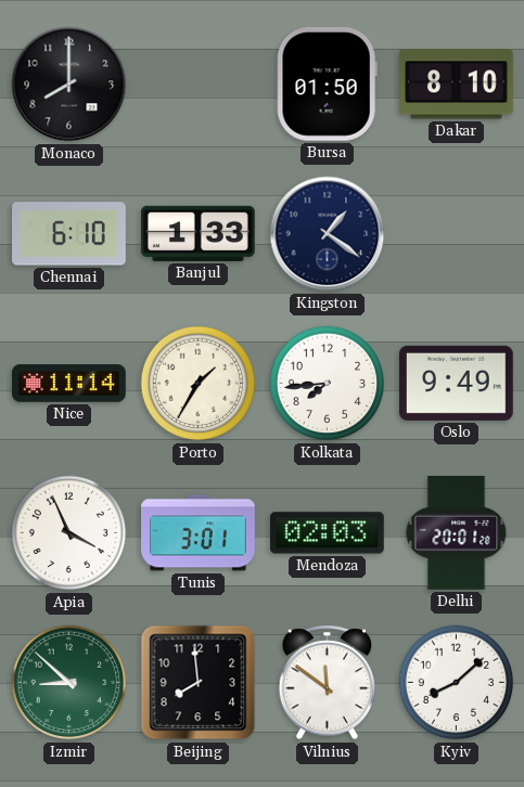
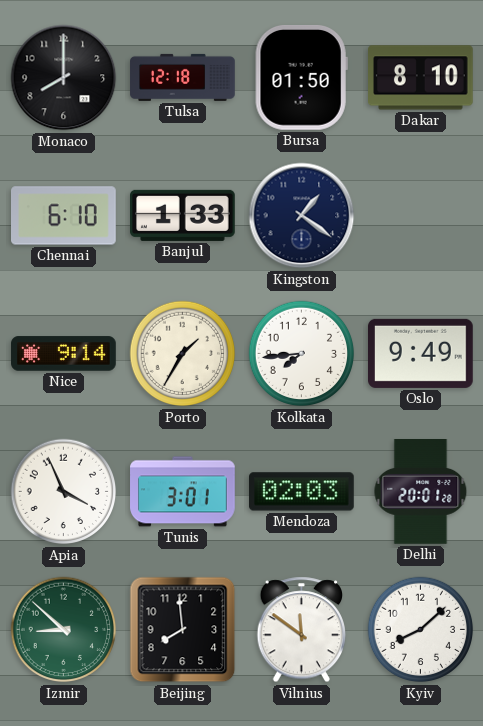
Tulsa: none -> 12:18 (183, 77)
Nice: 11:14 -> 9:14 (64, 354)
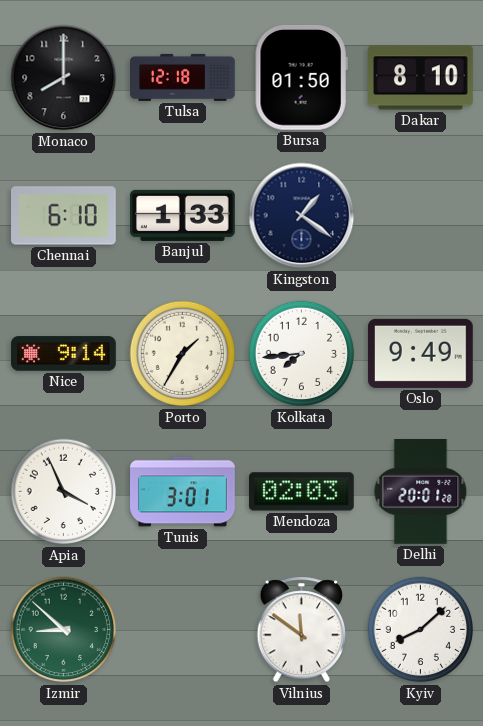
Beijing: 7:59 -> none (183, 630)
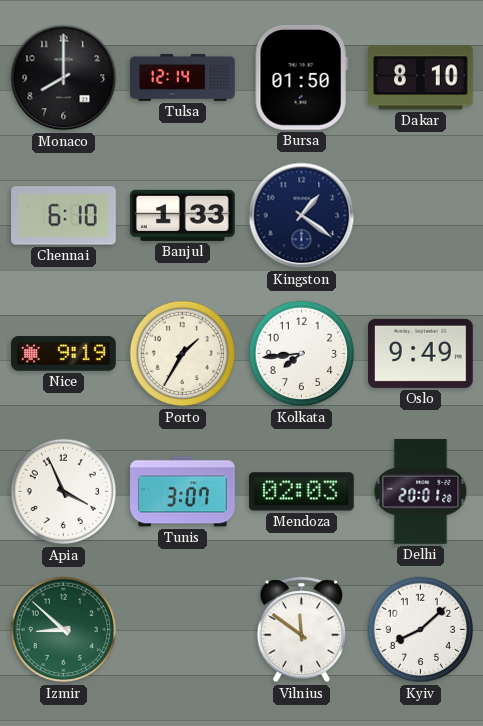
Tulsa: 12:18 -> 12:14 (183, 77)
Nice: 9:14 -> 9:19 (64, 354)
Tunis: 3:01 -> 3:07 (183, 492)
